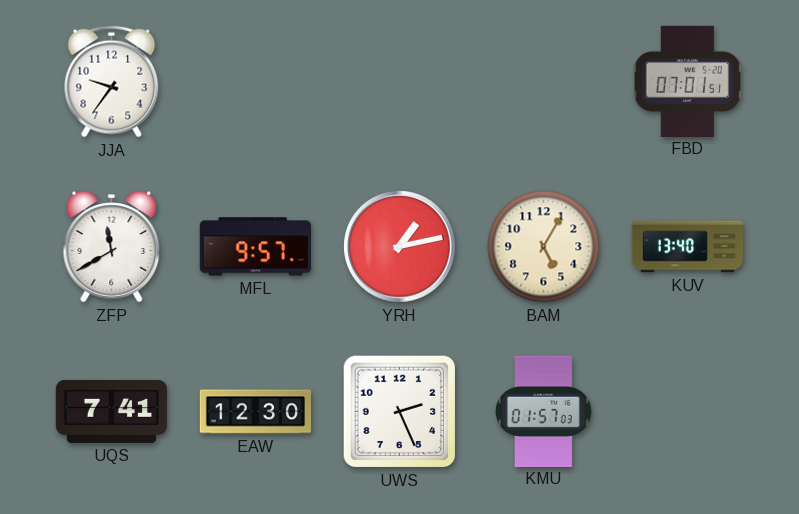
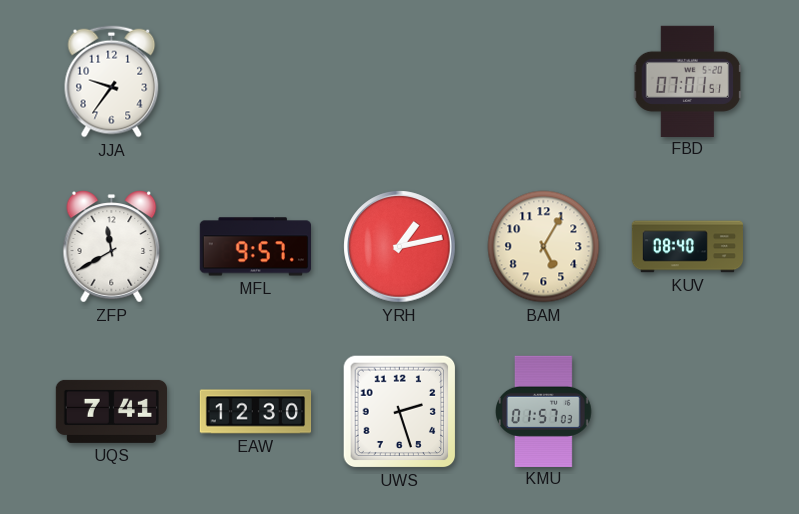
KUV: 13:40 -> 08:40 (687, 247)
UWS: 2:26 -> 2:27 (400, 412)
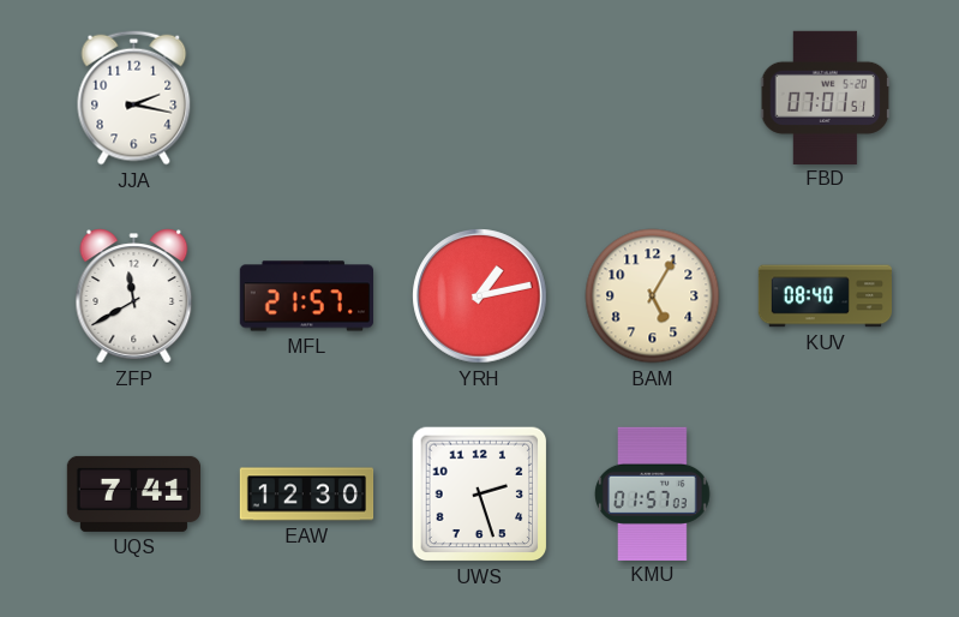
JJA: 9:36 -> 2:17 (134, 98)
MFL: 9:57 -> 21:57 (306, 296)
